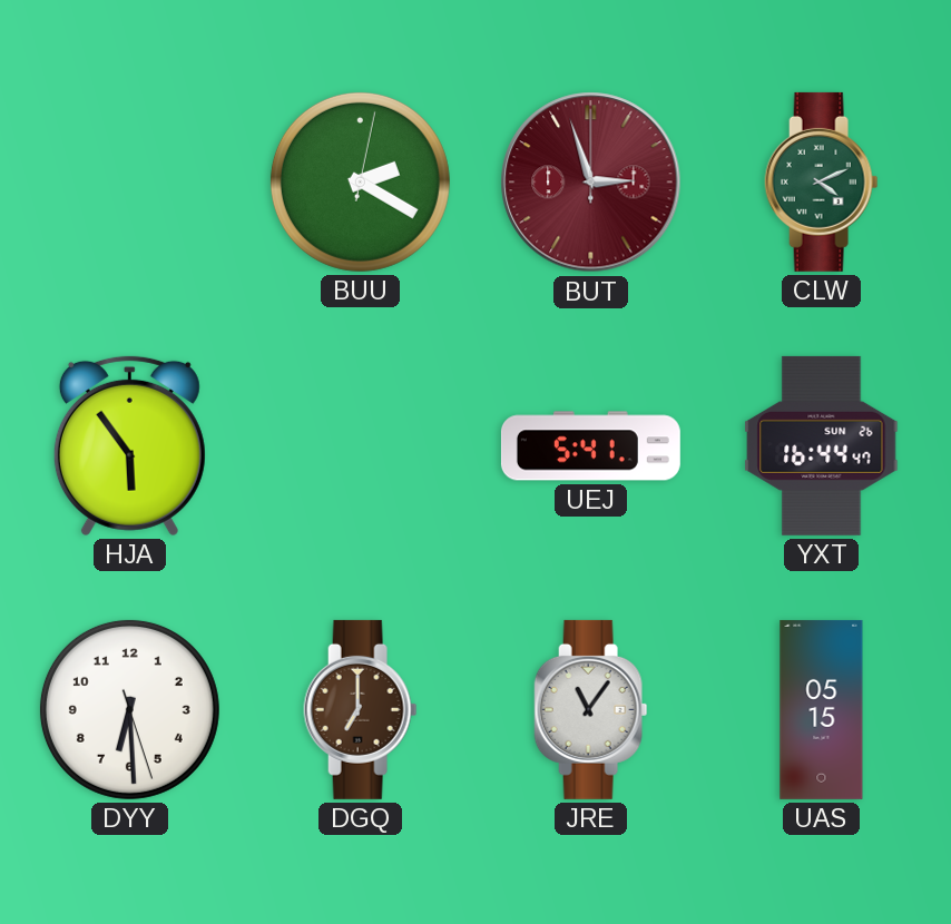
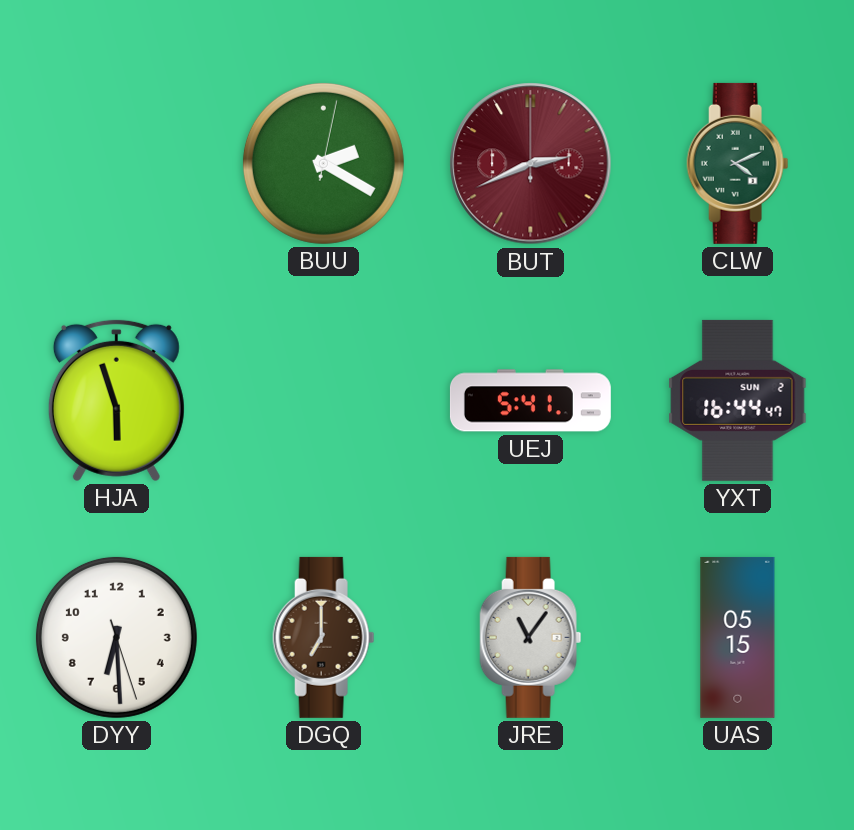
BUT: 2:57 -> 2:41 (531, 164)
HJA: 5:54 -> 5:57 (116, 400)
YXT date: SUN 26 -> SUN 2 (738, 400)
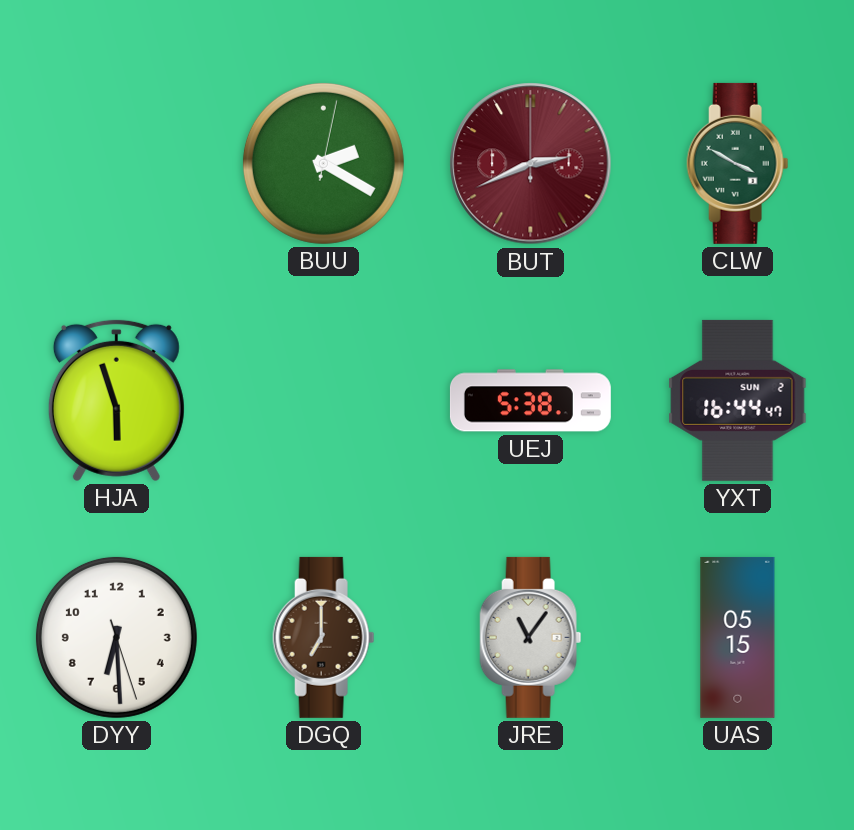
CLW: 4:11 -> 3:50 (738, 163)
UEJ: 5:41 -> 5:38 (530, 401)
